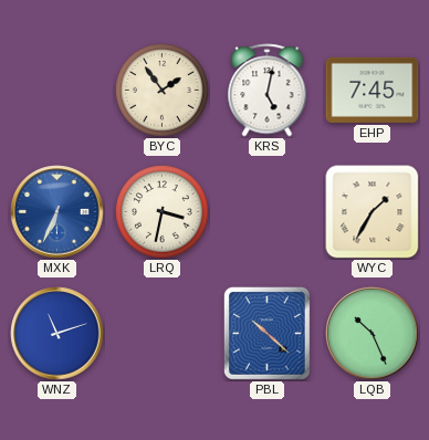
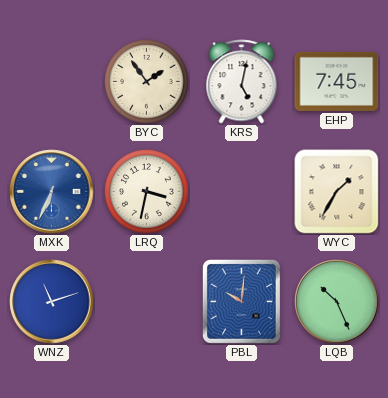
PBL: 10:22 -> 10:01 (241, 301)
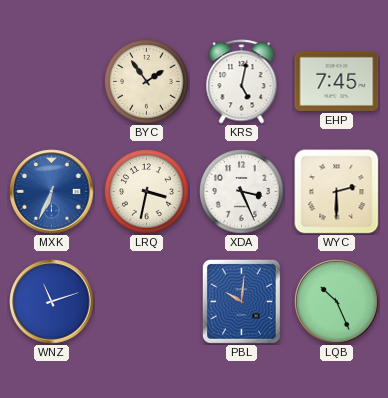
XDA: none -> 3:26 (242, 192)
WYC: 1:35 -> 2:30 (337, 192)
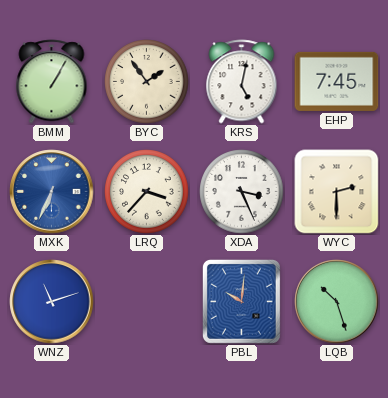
BMM: none -> 1:05 (52, 82)
LRQ: 3:32 -> 3:37 (147, 192)
LQB: 10:26 -> 10:27 (337, 302)
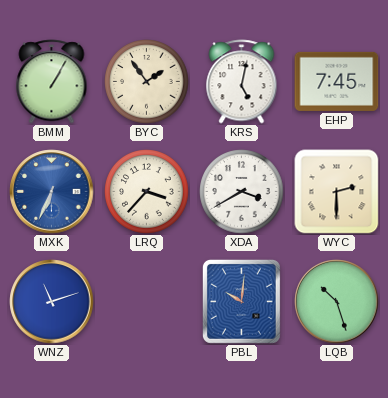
XDA: 3:26 -> 3:40 (242, 192)
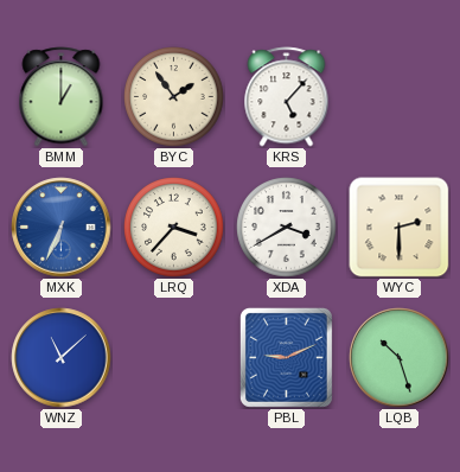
BMM: 1:05 -> 1:00 (62, 97)
KRS: 5:02 -> 5:07 (287, 97)
EHP: 7:45 -> none (337, 81)
WNZ: 11:12 -> 11:08 (62, 358)
PBL: 10:01 -> 9:11 (286, 357)
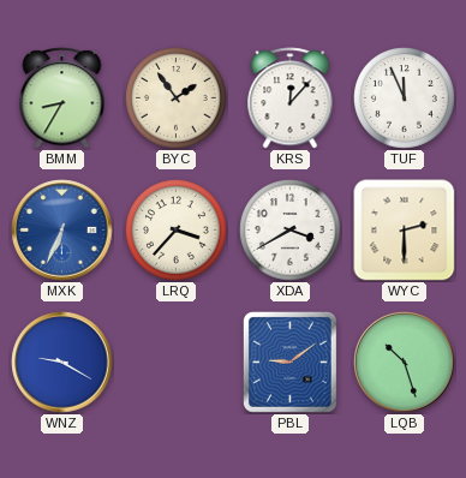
BMM: 1:00 -> 8:35 (62, 98)
KRS: 5:07 -> 12:07 (291, 98)
TUF: none -> 11:56 (405, 98)
WNZ: 11:08 -> 9:20 (62, 363)
PBL: 9:11 -> 9:09 (289, 362)
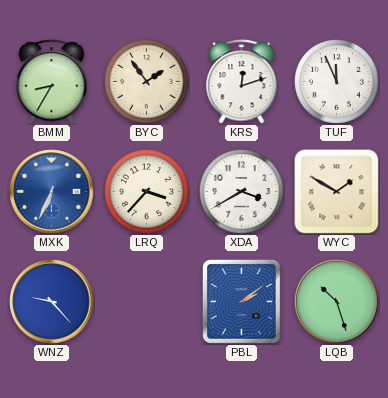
KRS: 12:07 -> 12:12 (242, 82)
WYC: 2:30 -> 1:50 (337, 192)
WNZ: 9:20 -> 9:23 (52, 302)
PBL: 9:09 -> 2:09 (241, 301)
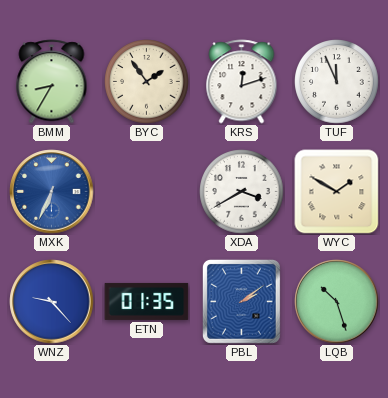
LRQ: 3:37 -> none (147, 192)
ETN: none -> 01:35 (147, 301)
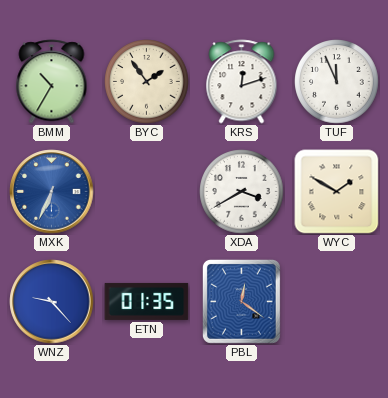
BMM: 8:35 -> 10:35 (52, 82)
PBL: 2:09 -> 12:21 (241, 301)
LQB: 10:27 -> none (337, 302)
